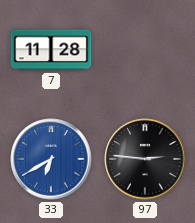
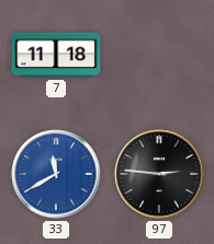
7: 11:28 -> 11:18 (56, 55)
33: 6:40 -> 11:40 (56, 174)
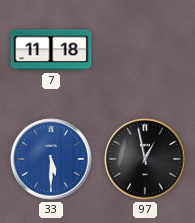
33: 11:40 -> 5:30 (51, 159)
97: 2:46 -> 12:58 (145, 159)
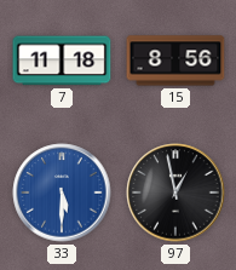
15: none -> 8:56 (175, 61)
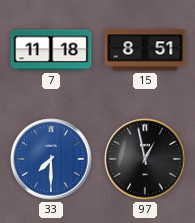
15: 8:56 -> 8:51 (145, 50)
33: 5:30 -> 7:30 (51, 159)
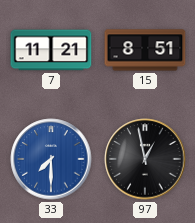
7: 11:18 -> 11:21 (51, 50)
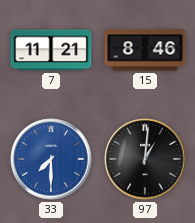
15: 8:51 -> 8:46 (145, 50)
97: 12:58 -> 1:01 (145, 159)
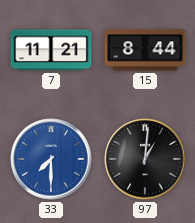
15: 8:46 -> 8:44 (145, 50)
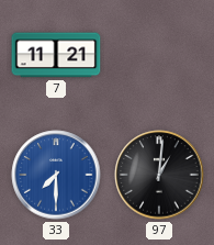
15: 8:44 -> none (145, 50)
